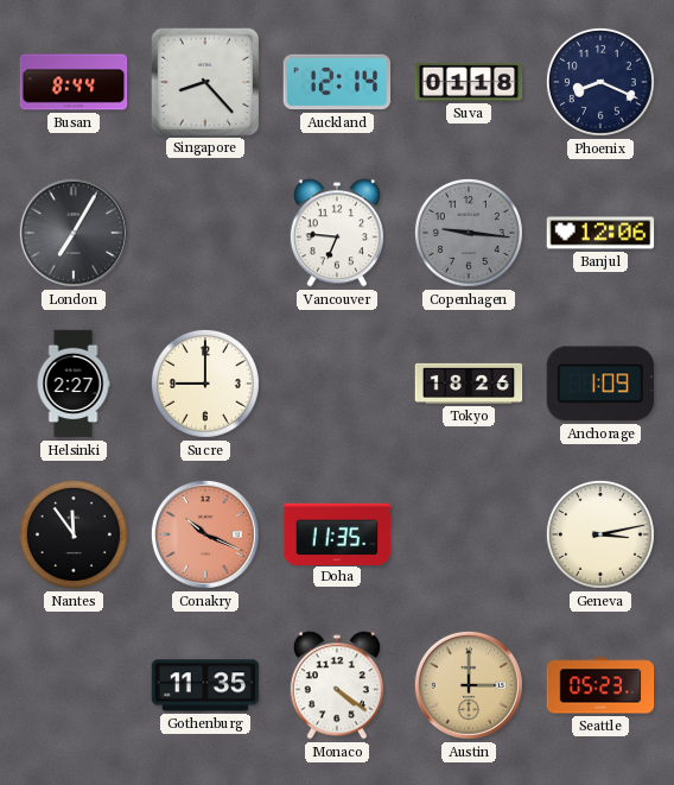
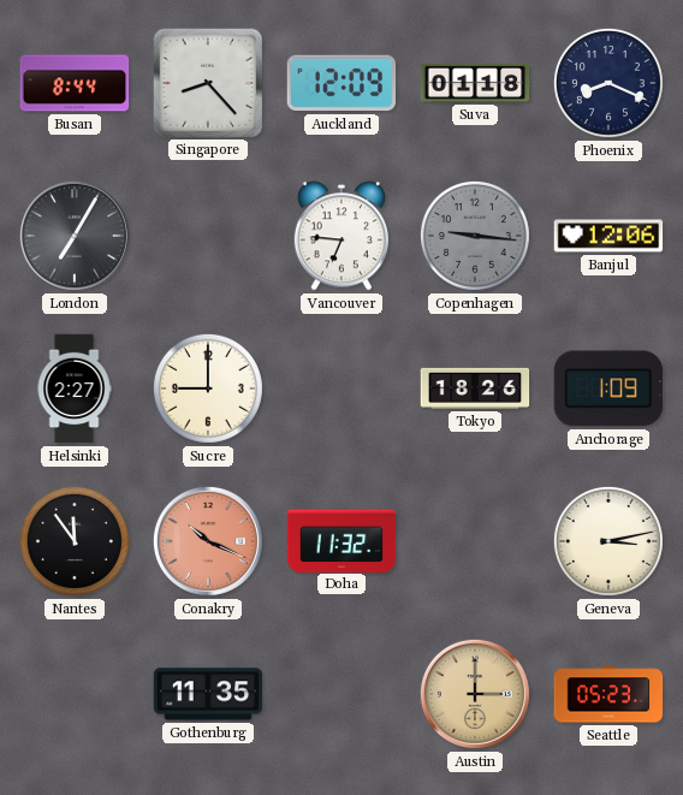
Auckland: 12:14 -> 12:09 (341, 83)
Doha: 11:35 -> 11:32 (341, 540)
Monaco: 4:21 -> none (337, 685)
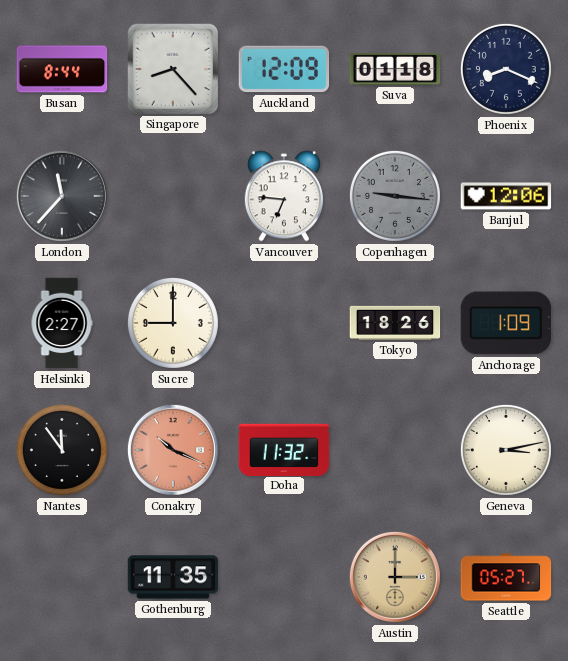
London: 7:05 -> 11:37 (62, 196)
Seattle: 05:23 -> 05:27 (506, 577)
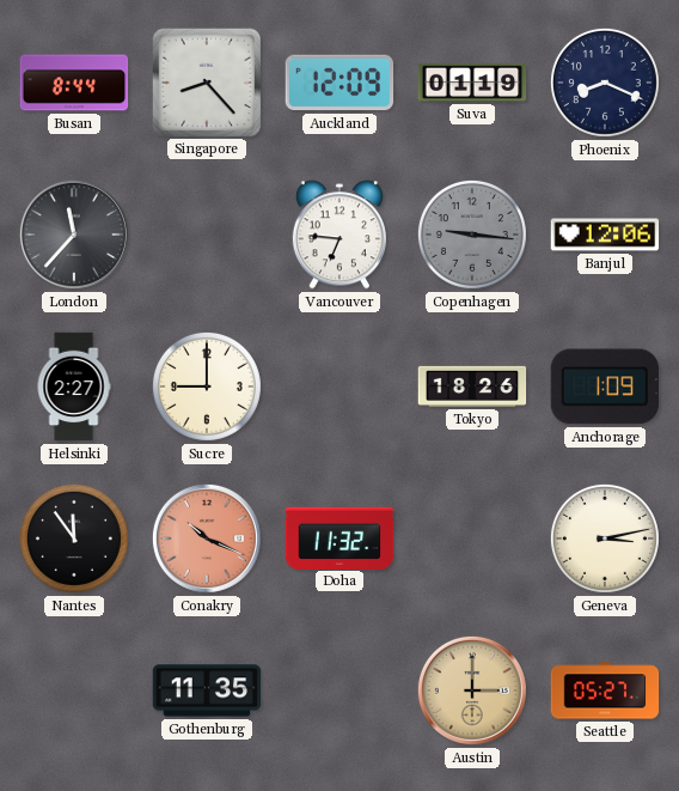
Suva: 01:18 -> 01:19 (472, 83)
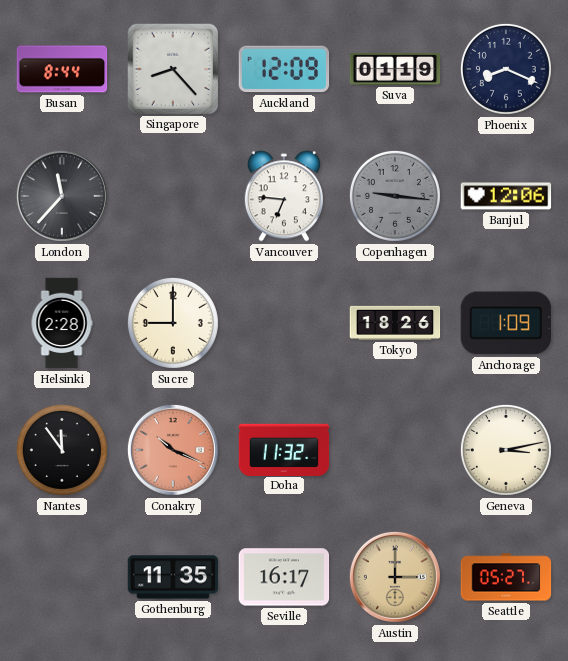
Helsinki: 2:27 -> 2:28 (62, 323)
Seville: none -> 16:17 (284, 577)
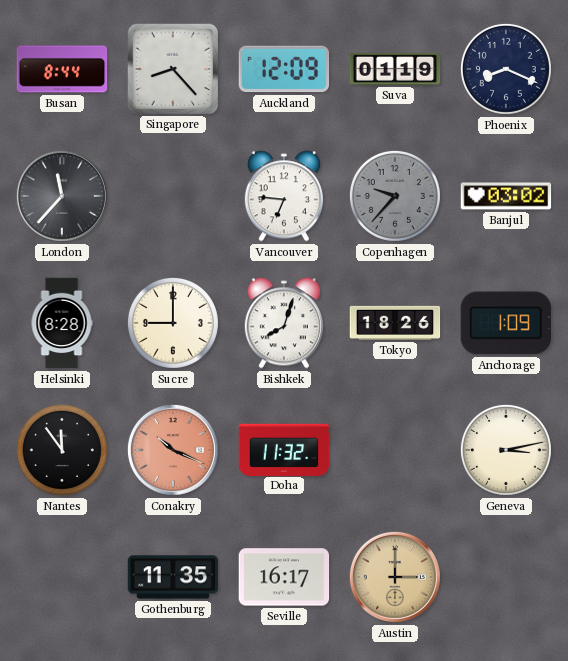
Copenhagen: 9:16 -> 9:37 (395, 196)
Banjul: 12:06 -> 03:02 (506, 196)
Helsinki: 2:28 -> 8:28 (62, 323)
Bishkek: none -> 8:03 (284, 323)
Seattle: 05:27 -> none (506, 577)
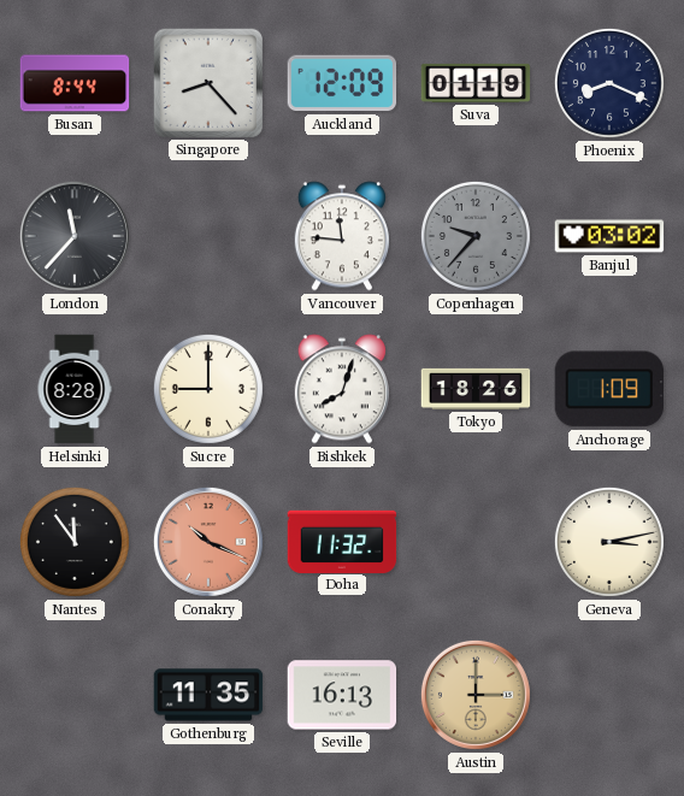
Vancouver: 6:46 -> 11:46 (342, 236)
Seville: 16:17 -> 16:13 (342, 695)
